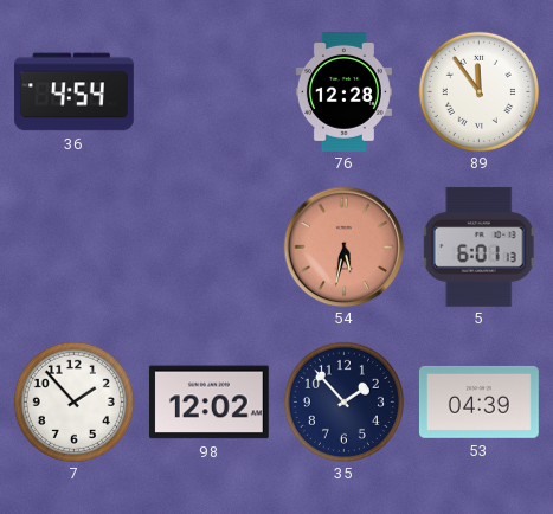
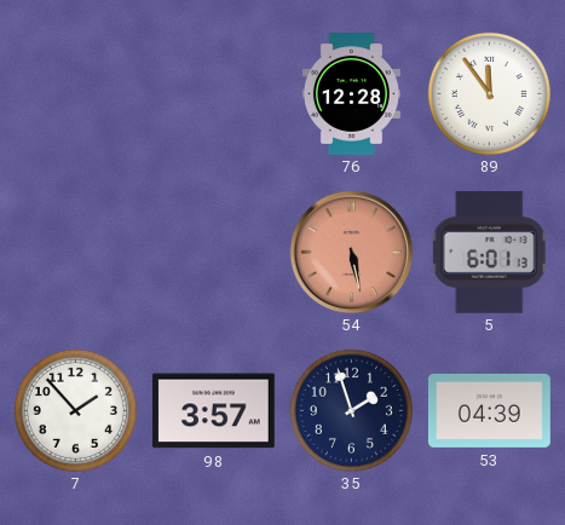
36: 4:54 -> none (73, 92)
54: 5:32 -> 5:28 (351, 252)
98: 12:02 -> 3:57 (213, 411)
35: 1:53 -> 1:57 (351, 410)
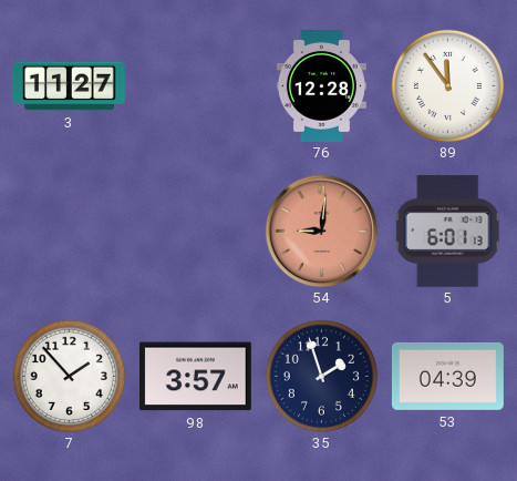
3: none -> 11:27 (69, 86)
54: 5:28 -> 9:01 (321, 231)
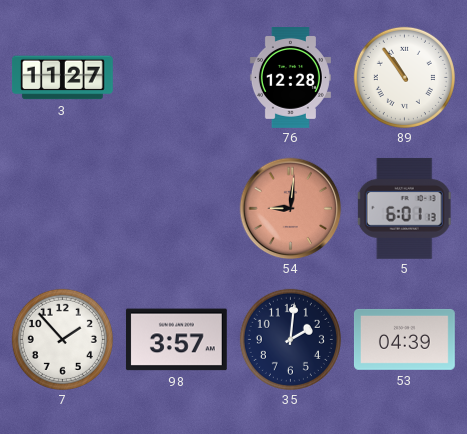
89: 11:54 -> 10:54 (404, 77)
35: 1:57 -> 2:01 (290, 339)
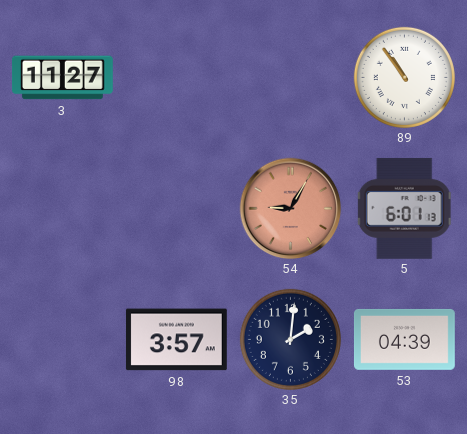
76: 12:28 -> none (290, 78)
54: 9:01 -> 9:05 (290, 208)
7: 1:53 -> none (62, 339)
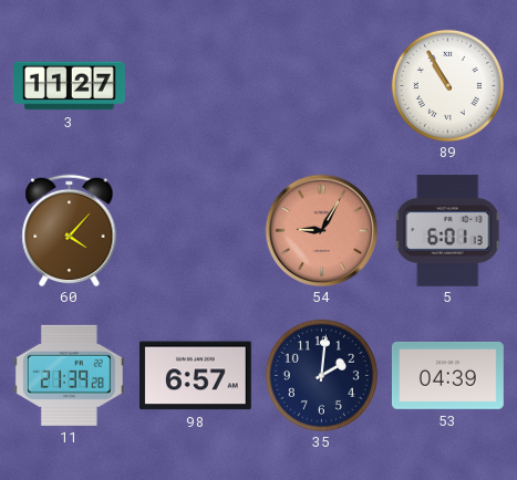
89: 10:54 -> 10:55 (447, 85)
60: none -> 4:07 (70, 230)
11: none -> 21:39 (69, 375)
98: 3:57 -> 6:57 (195, 376)
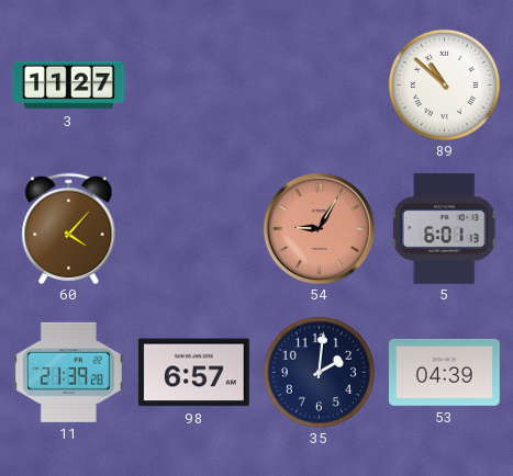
89: 10:55 -> 10:52 (444, 84)
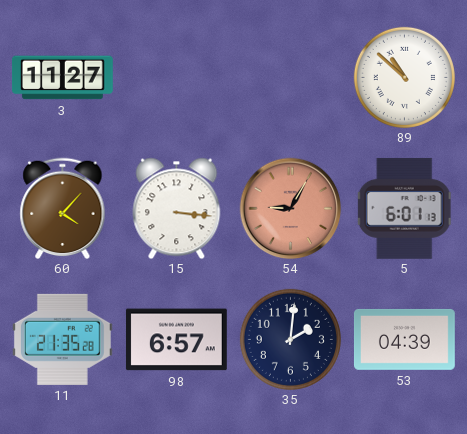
15: none -> 3:16 (177, 208)
11: 21:39 -> 21:35 (62, 339)
